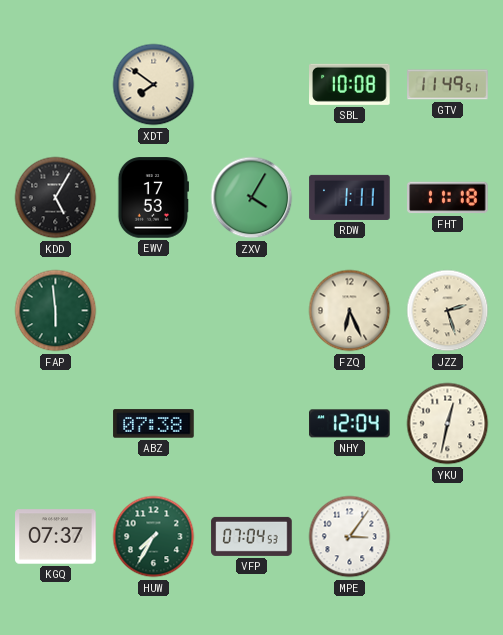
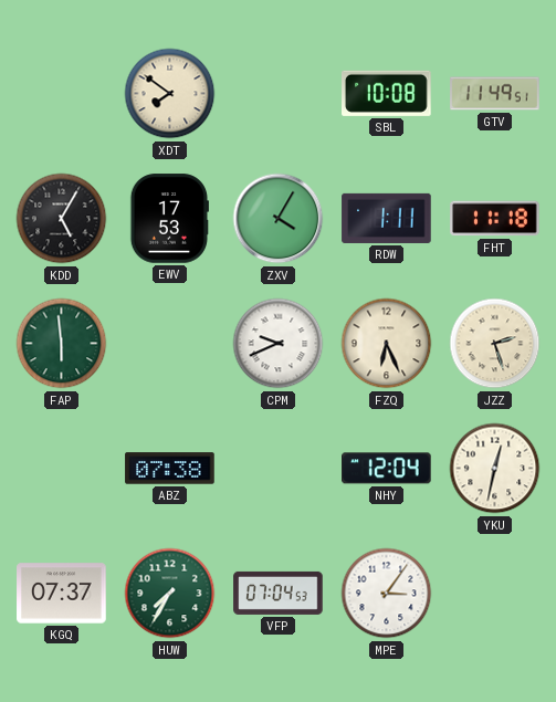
CPM: none -> 9:41 (279, 344)
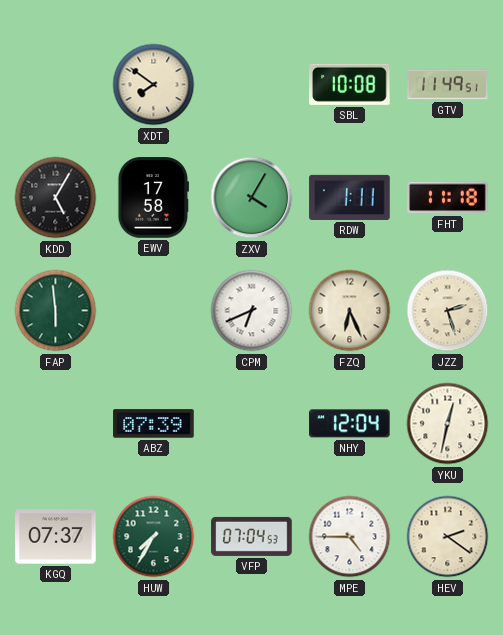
EWV: 17:53 -> 17:58 (153, 198)
CPM: 9:41 -> 6:41 (252, 311)
ABZ: 07:38 -> 07:39 (154, 424)
MPE: 3:06 -> 4:45 (350, 537)
HEV: none -> 2:21 (448, 537)
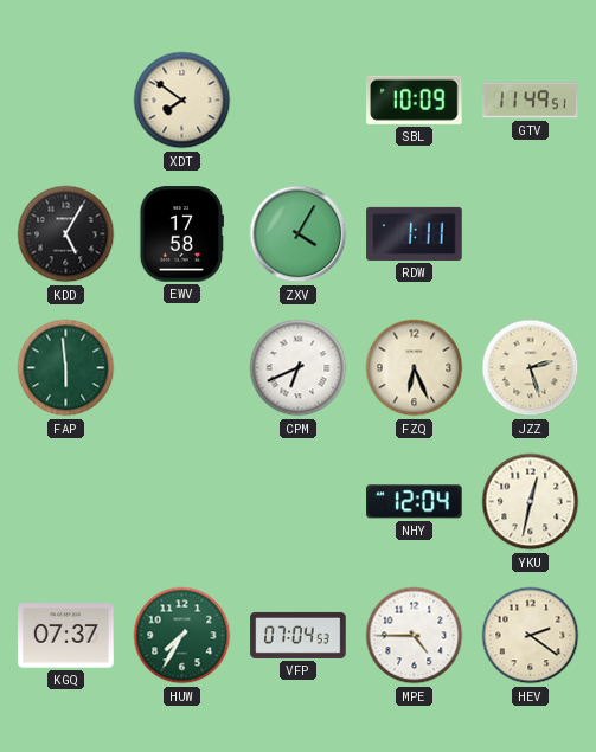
SBL: 10:08 -> 10:09 (415, 99)
FHT: 11:18 -> none (448, 198)
ABZ: 07:39 -> none (154, 424)
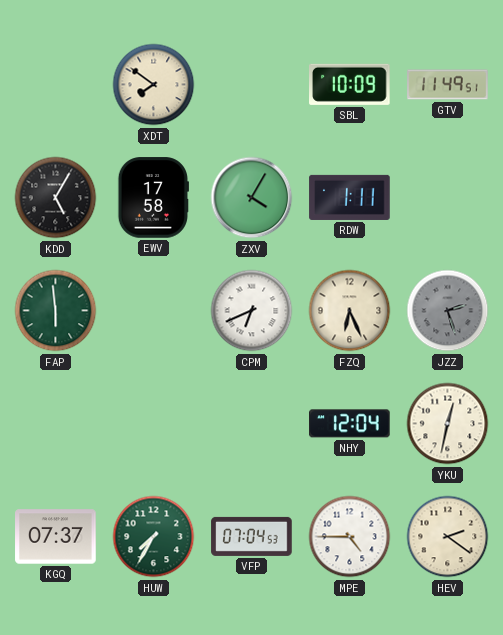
JZZ dial: cream -> grey (448, 311)
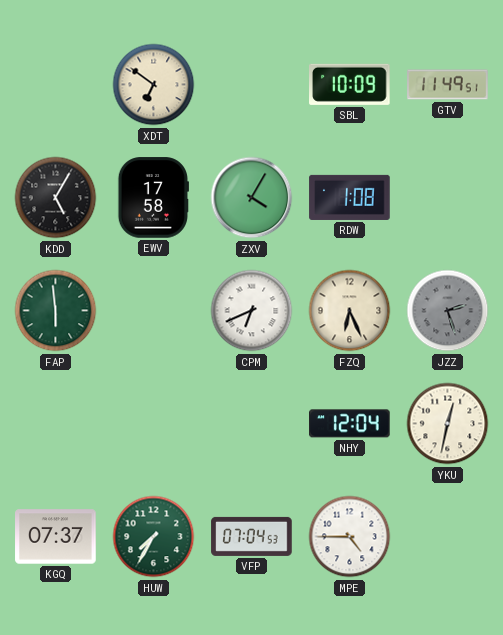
XDT: 7:51 -> 6:51 (154, 85)
RDW: 1:11 -> 1:08 (350, 197)
HEV: 2:21 -> none (448, 537)
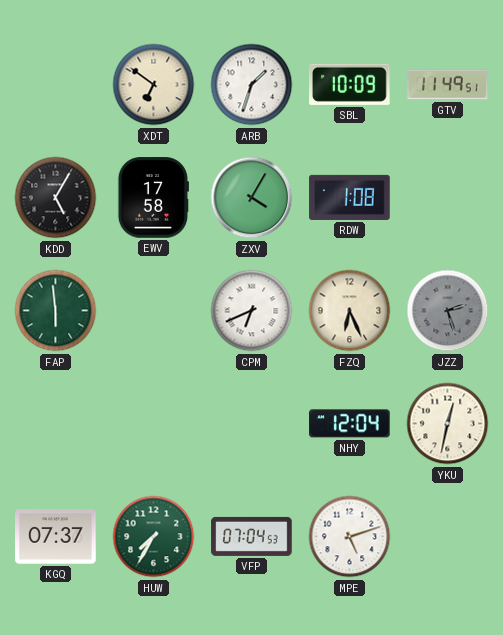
ARB: none -> 1:33 (252, 85)
MPE: 4:45 -> 5:12 (350, 537)
